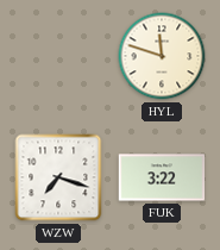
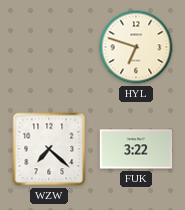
HYL: 11:48 -> 6:48 (136, 47)
WZW: 7:18 -> 7:22 (49, 149)
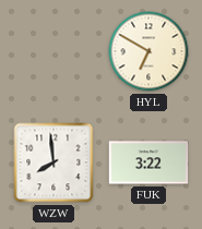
HYL: 6:48 -> 6:50 (148, 51)
WZW: 7:22 -> 7:59 (54, 162)
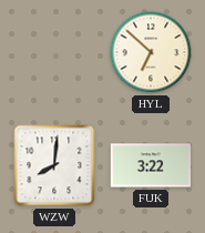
HYL: 6:50 -> 6:52 (151, 52)
WZW: 7:59 -> 8:01 (54, 165)
